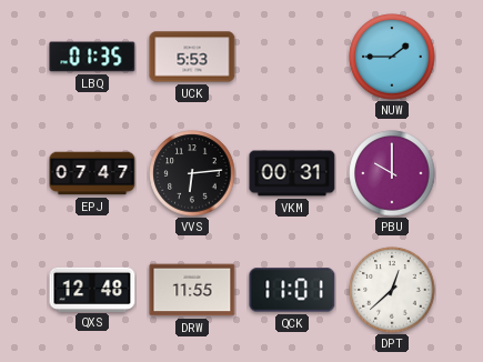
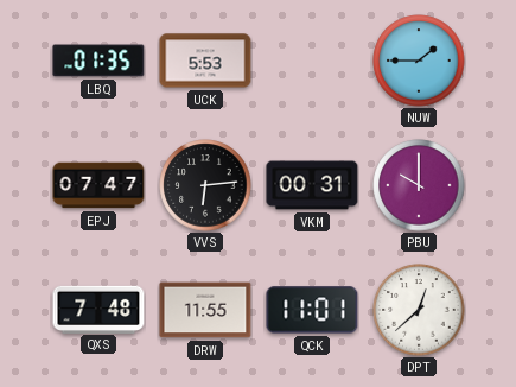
QXS: 12:48 -> 7:48 (98, 309)
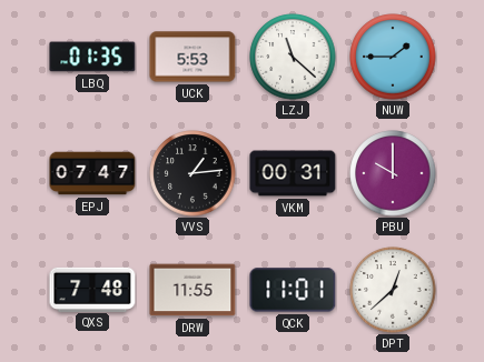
LZJ: none -> 11:22 (293, 57)
VVS: 6:14 -> 1:14 (192, 173)
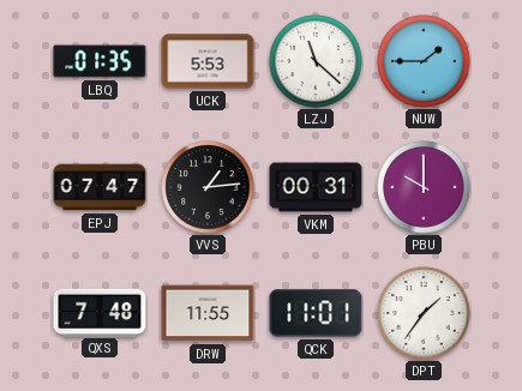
DPT: 12:38 -> 1:36 (424, 313)
